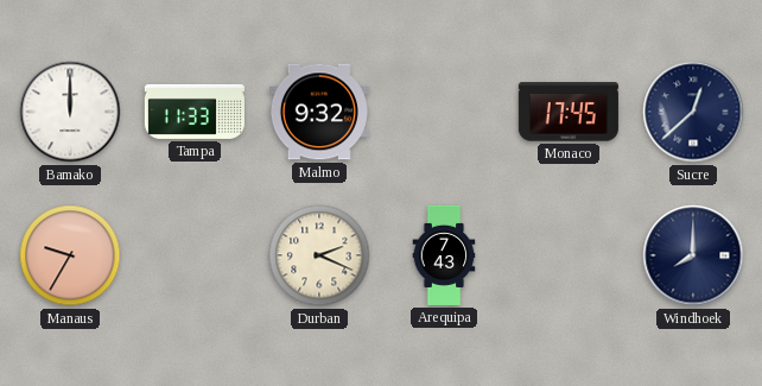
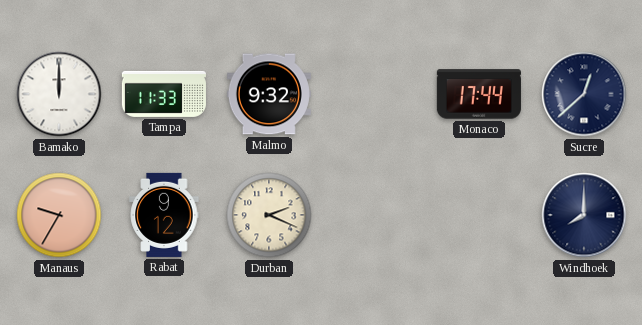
Monaco: 17:45 -> 17:44 (479, 94)
Rabat: none -> 9:12 (164, 215)
Arequipa: 7:43 -> none (444, 255)
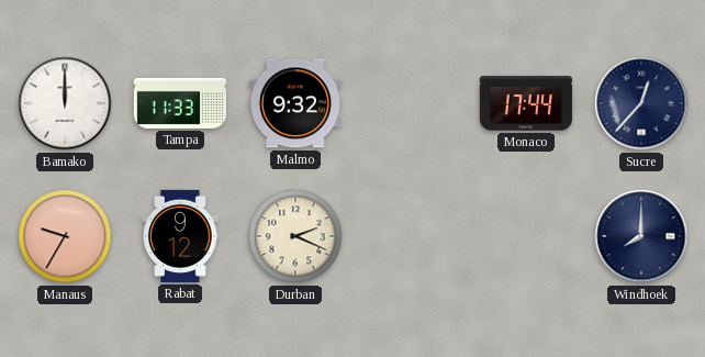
Sucre: 12:38 -> 12:37 (641, 103)
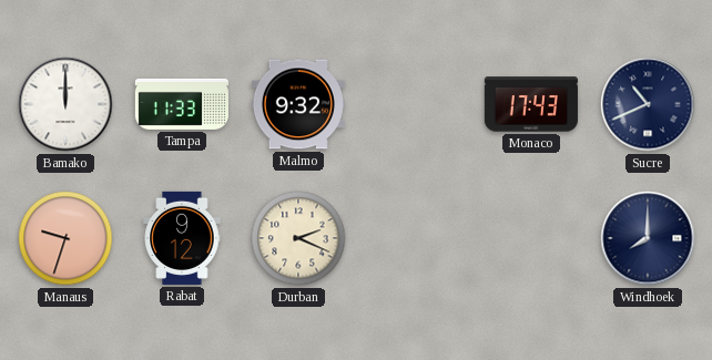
Monaco: 17:44 -> 17:43 (531, 104)
Sucre: 12:37 -> 10:41 (648, 104)
Manaus: 9:35 -> 9:33 (65, 238)
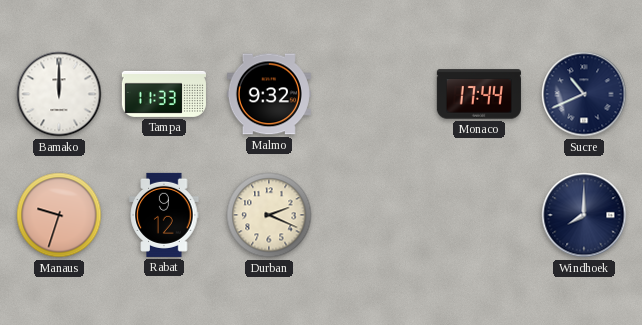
Monaco: 17:43 -> 17:44 (479, 94)
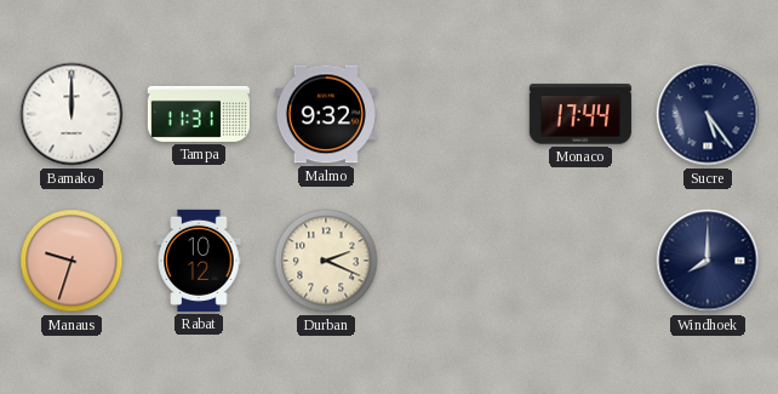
Tampa: 11:33 -> 11:31 (199, 114)
Sucre: 10:41 -> 5:24 (708, 114)
Rabat: 9:12 -> 10:12 (199, 261)
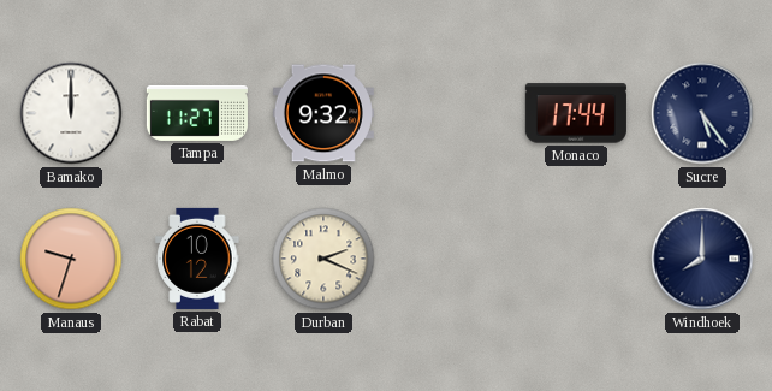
Tampa: 11:31 -> 11:27 (197, 113)
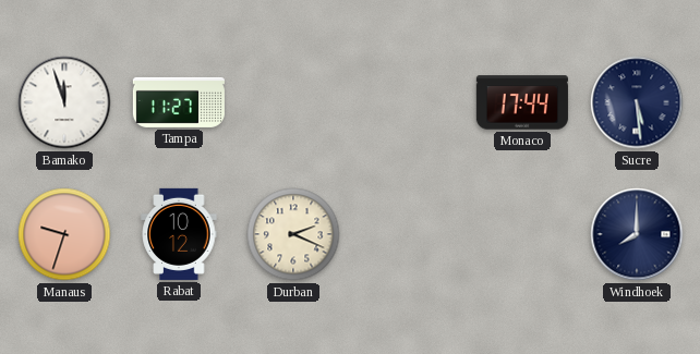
Bamako: 12:00 -> 11:57 (64, 102)
Malmo: 9:32 -> none (323, 113)
Sucre: 5:24 -> 5:29 (637, 102)
